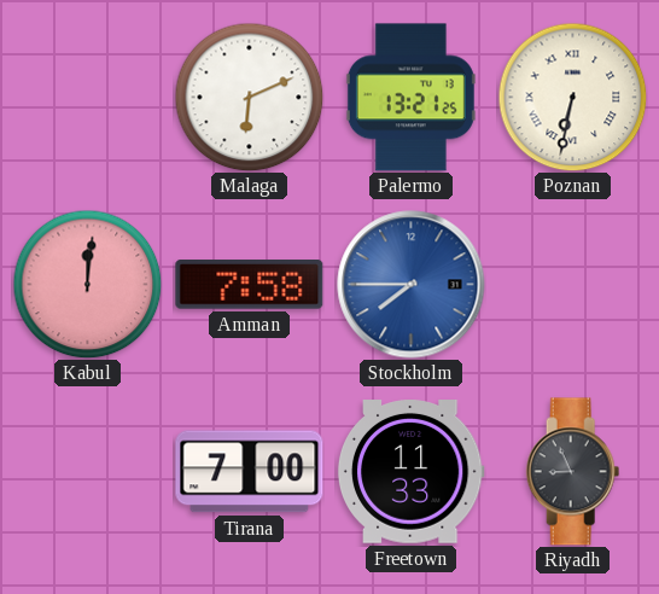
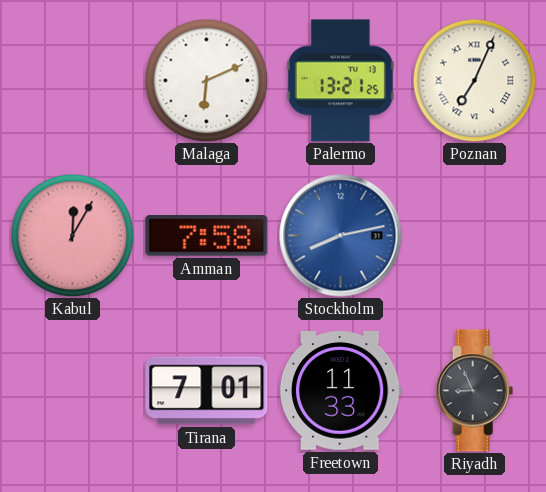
Poznan: 6:32 -> 7:04 (474, 80)
Kabul: 12:01 -> 12:05 (72, 235)
Stockholm: 7:45 -> 8:13 (341, 236)
Tirana: 7:00 -> 7:01 (207, 391)
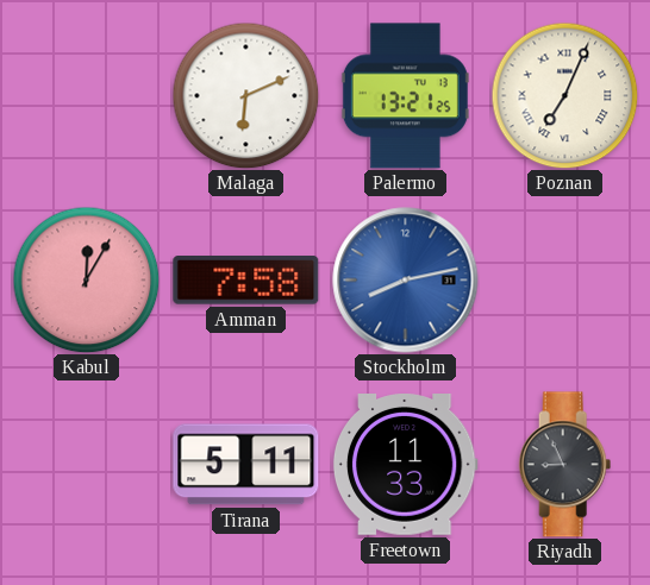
Tirana: 7:01 -> 5:11 (246, 465)
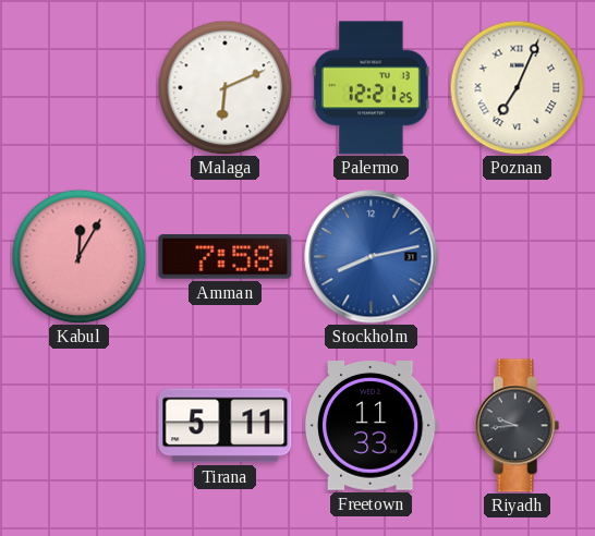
Palermo: 13:21 -> 12:21 (371, 88)
Riyadh: 8:56 -> 9:44 (518, 426)
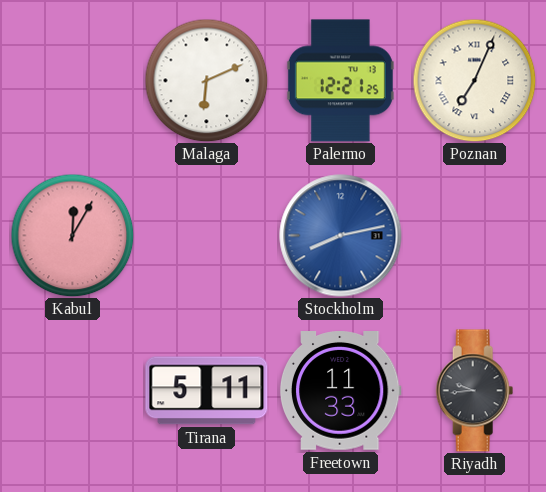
Amman: 7:58 -> none (226, 257)
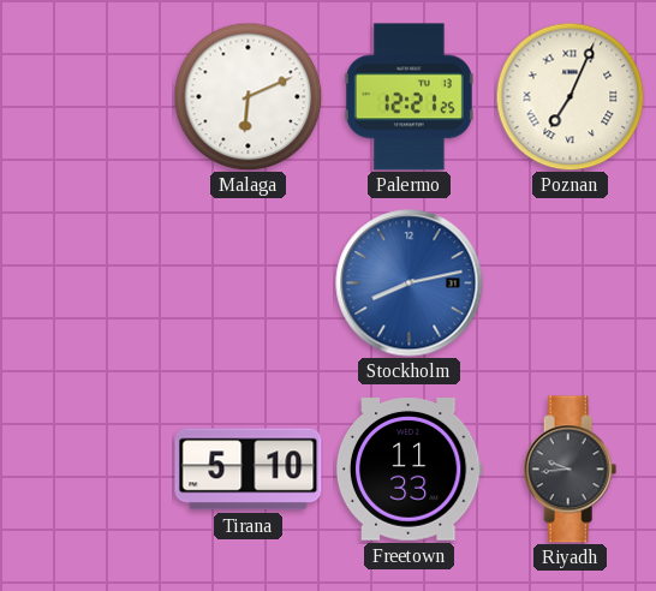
Kabul: 12:05 -> none (72, 235)
Tirana: 5:11 -> 5:10 (249, 470)
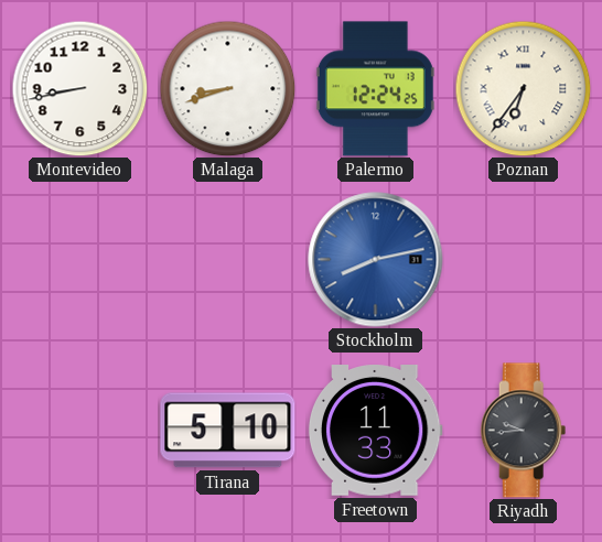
Montevideo: none -> 8:43 (79, 88)
Malaga: 6:11 -> 8:42 (227, 88)
Palermo: 12:21 -> 12:24 (375, 89)
Poznan: 7:04 -> 6:36 (523, 88)
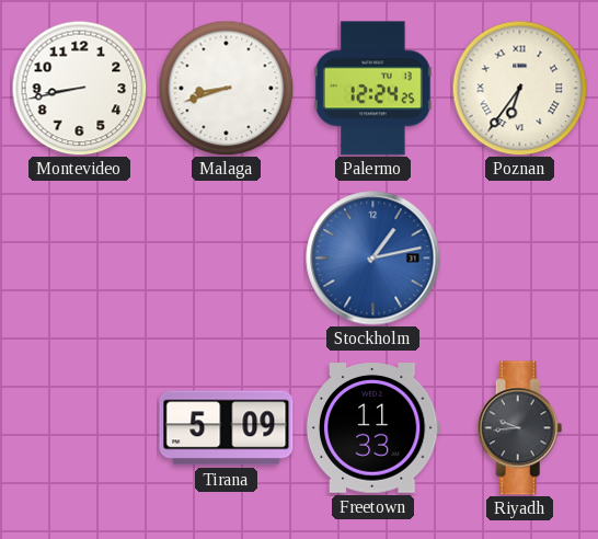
Stockholm: 8:13 -> 1:13 (373, 259)
Tirana: 5:10 -> 5:09 (227, 428)
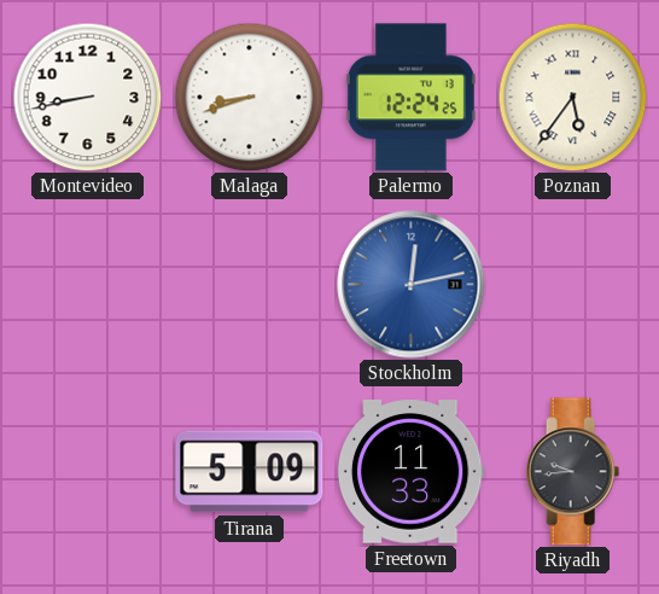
Poznan: 6:36 -> 5:36 (572, 97)
Stockholm: 1:13 -> 12:13 (412, 285)
